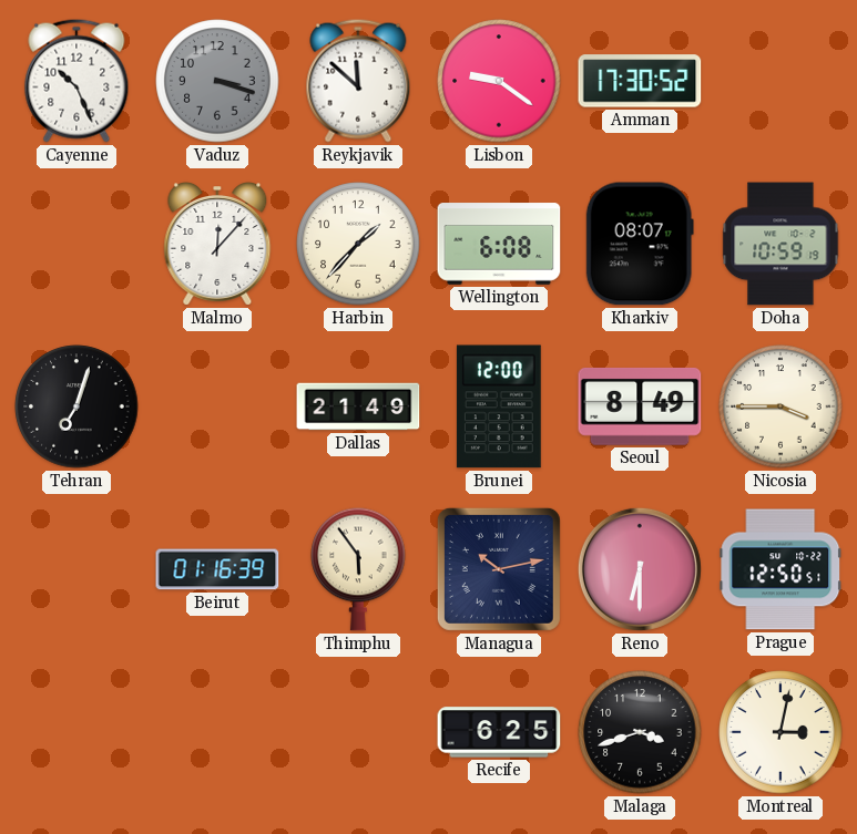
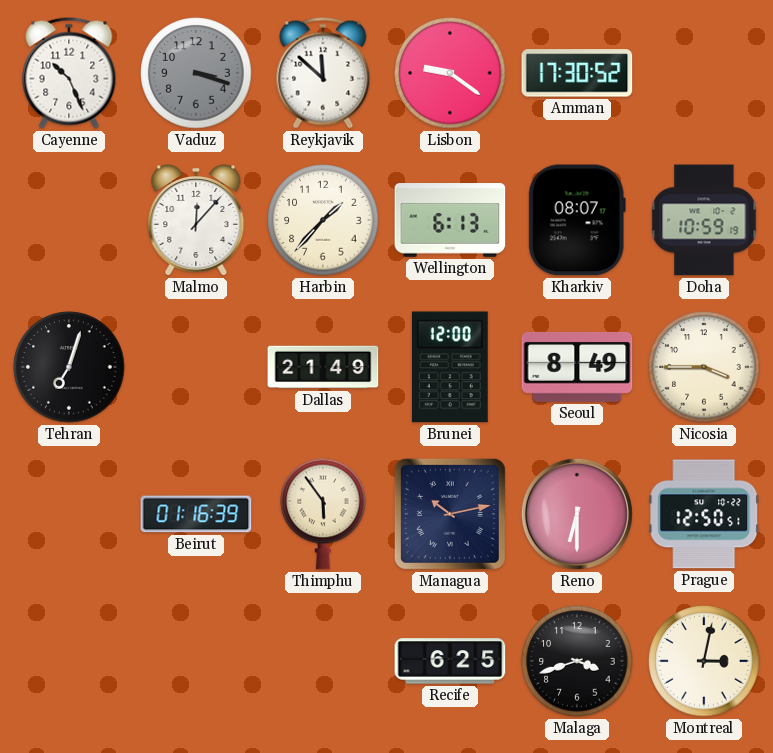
Wellington: 6:08 -> 6:13 (450, 220)
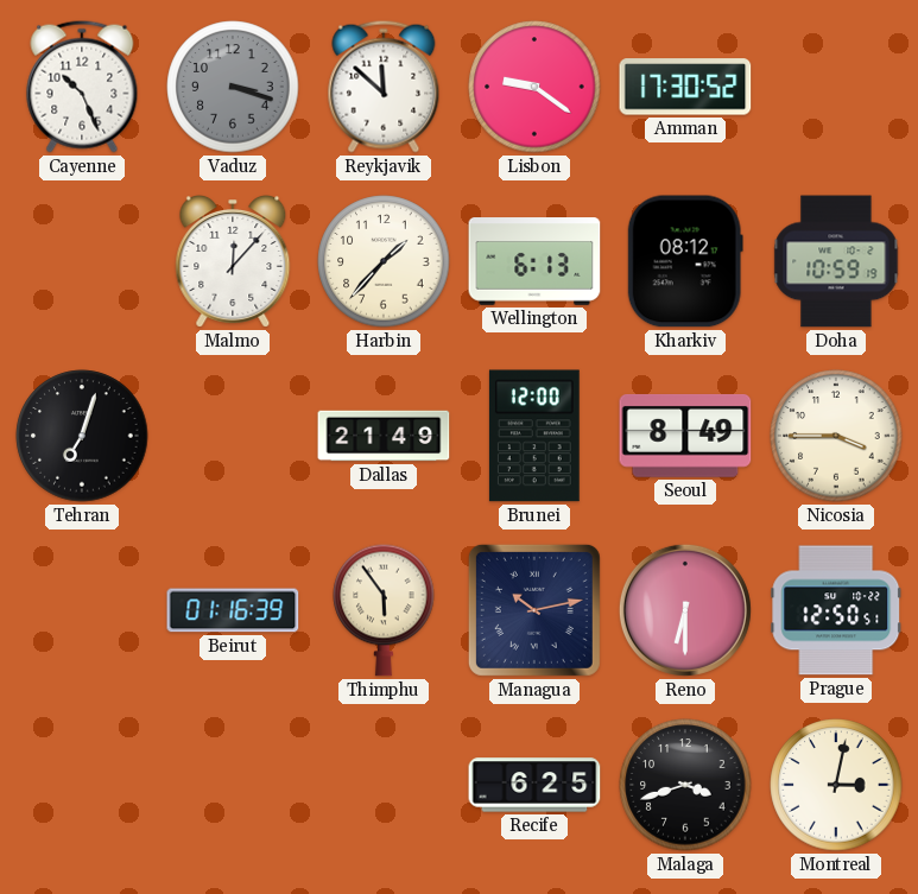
Kharkiv: 08:07 -> 08:12 (685, 261)
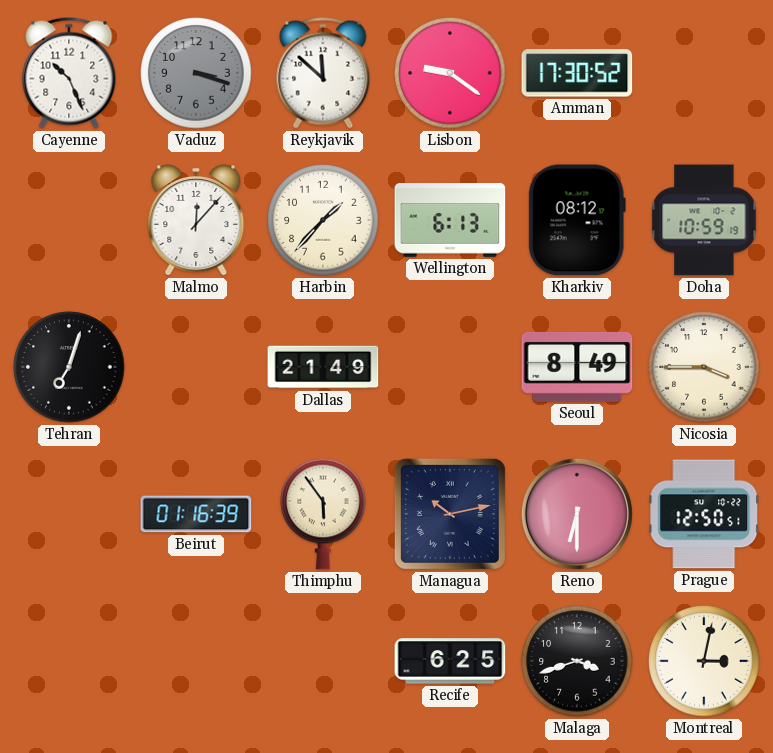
Brunei: 12:00 -> none (534, 436)
